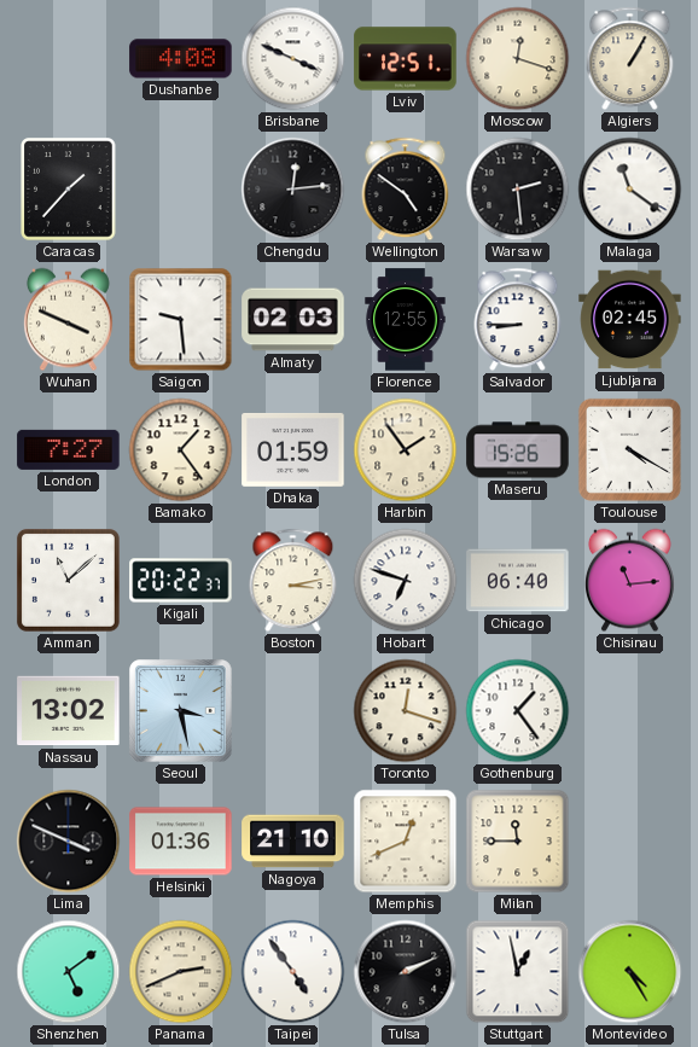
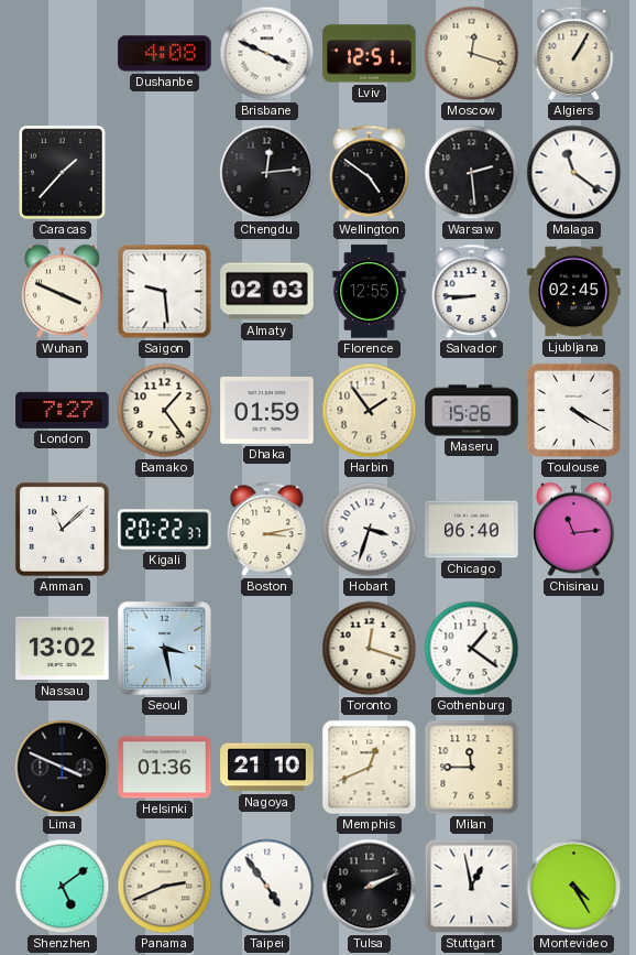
Hobart: 6:48 -> 3:33 (370, 530)
Gothenburg: 1:24 -> 1:21 (472, 649)
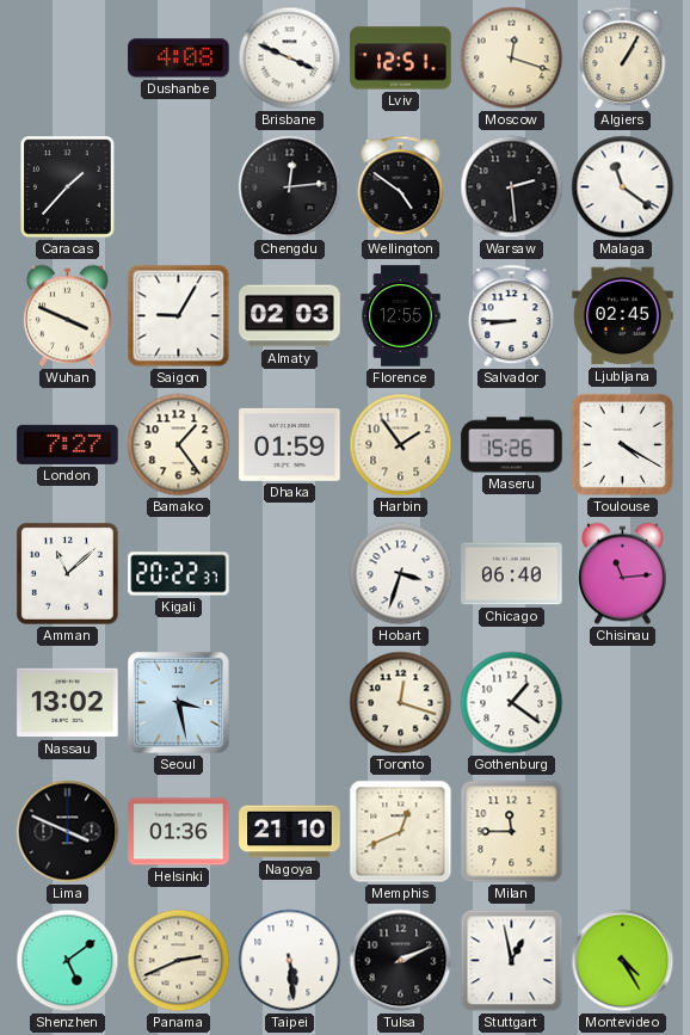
Saigon: 9:29 -> 9:05 (179, 316)
Boston: 3:13 -> none (267, 530)
Taipei: 4:54 -> 5:29 (290, 961)
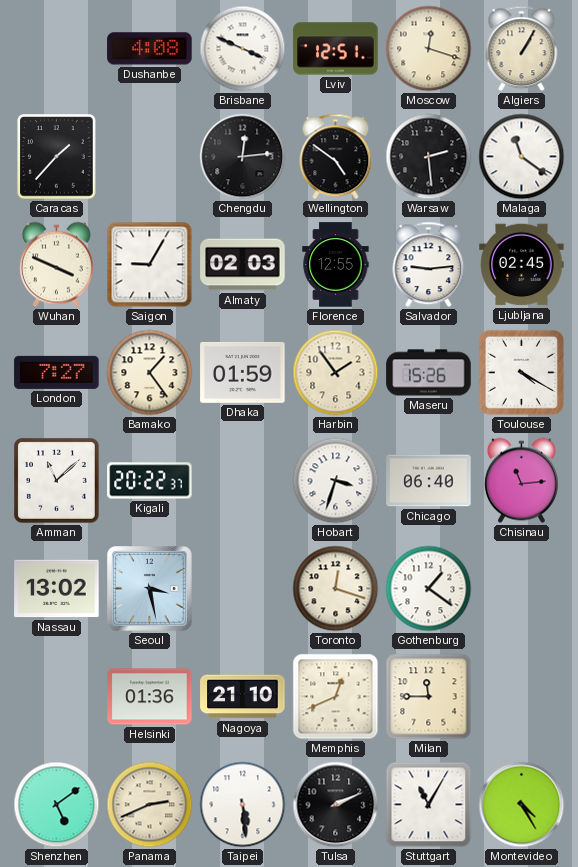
Salvador: 8:45 -> 9:14 (429, 265)
Lima: 3:49 -> none (68, 832)
Stuttgart: 12:58 -> 11:05 (429, 805)
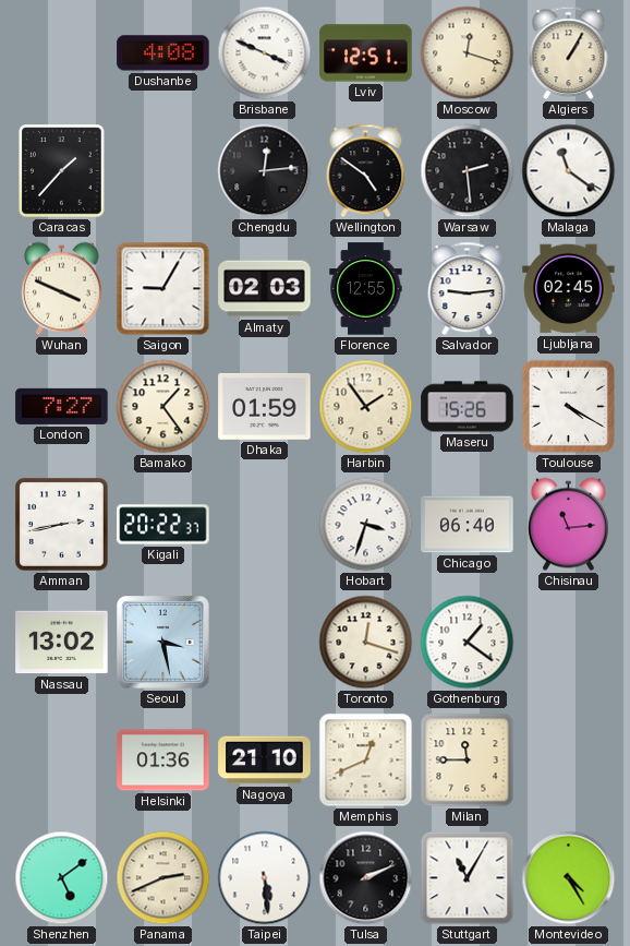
Amman: 11:08 -> 2:43 (61, 524)
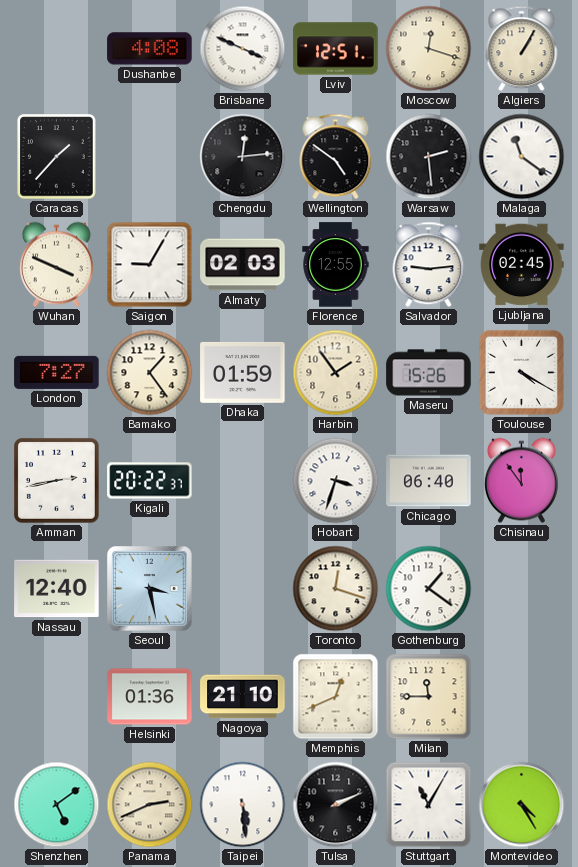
Chisinau: 11:14 -> 11:54 (521, 481)
Nassau: 13:02 -> 12:40 (57, 589)
